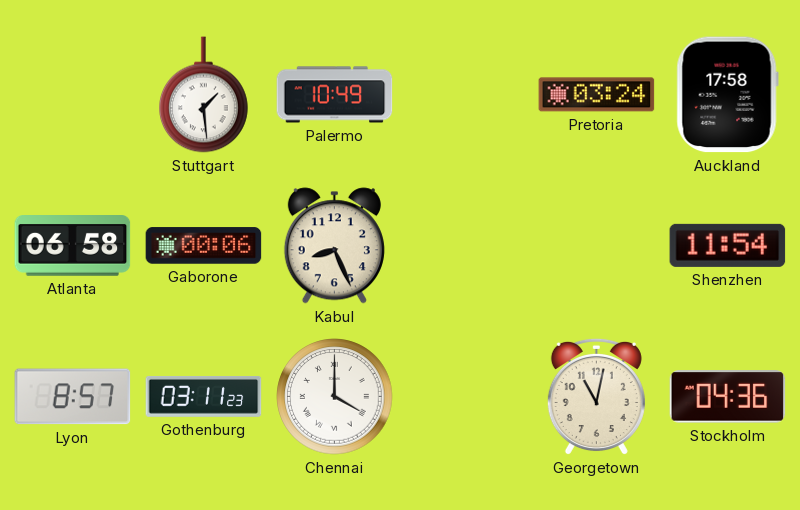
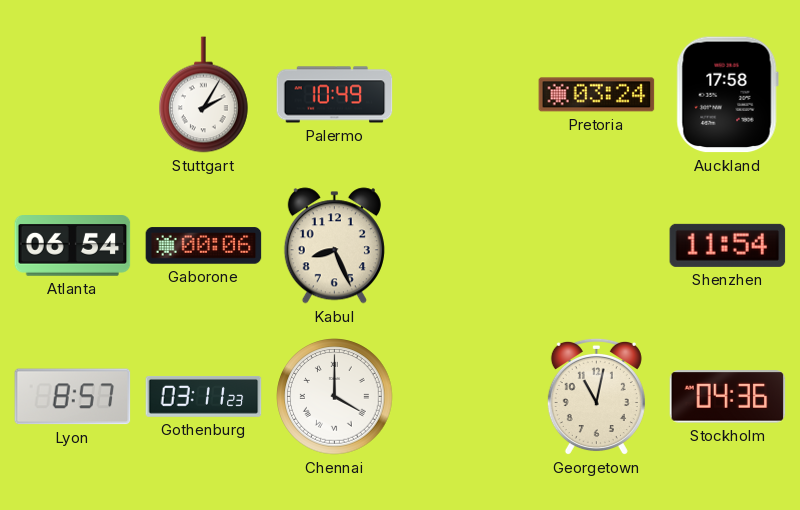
Stuttgart: 1:29 -> 2:05 (204, 95)
Atlanta: 06:58 -> 06:54 (73, 246)
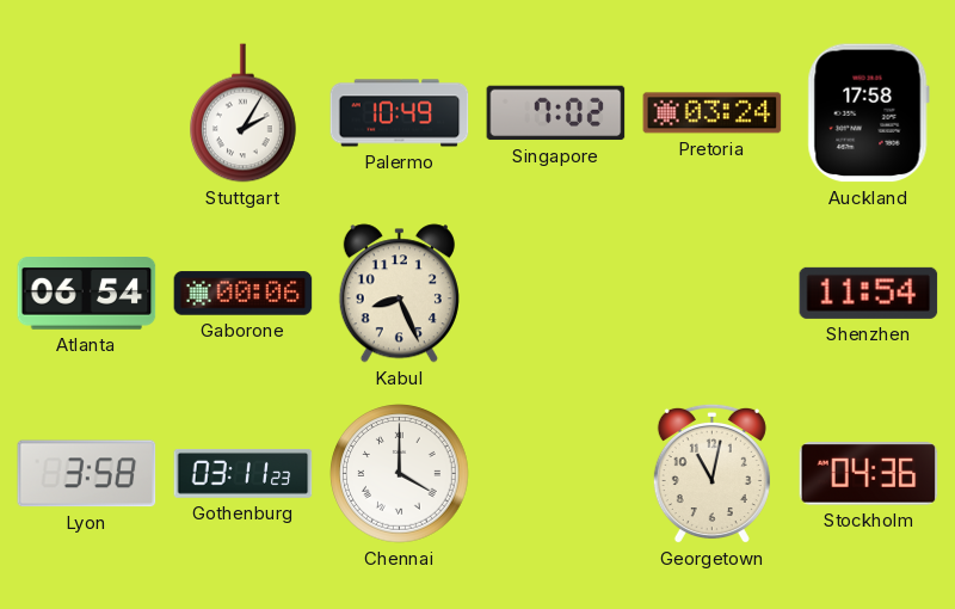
Singapore: none -> 7:02 (556, 113)
Lyon: 8:57 -> 3:58 (87, 474)
